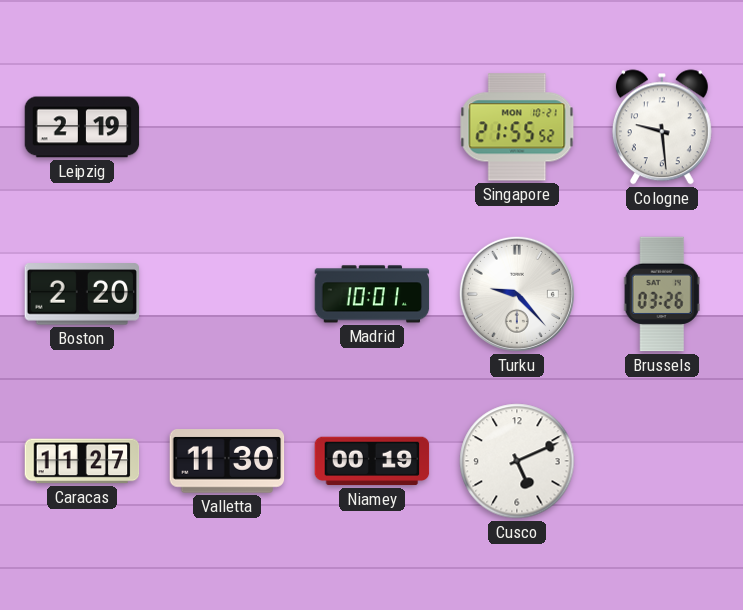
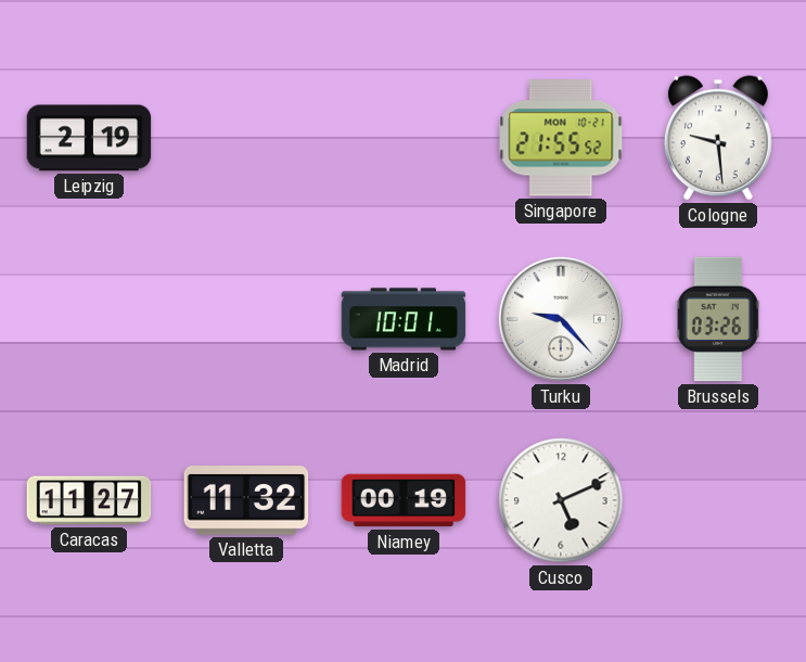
Boston: 2:20 -> none (82, 294)
Valletta: 11:30 -> 11:32 (246, 500)
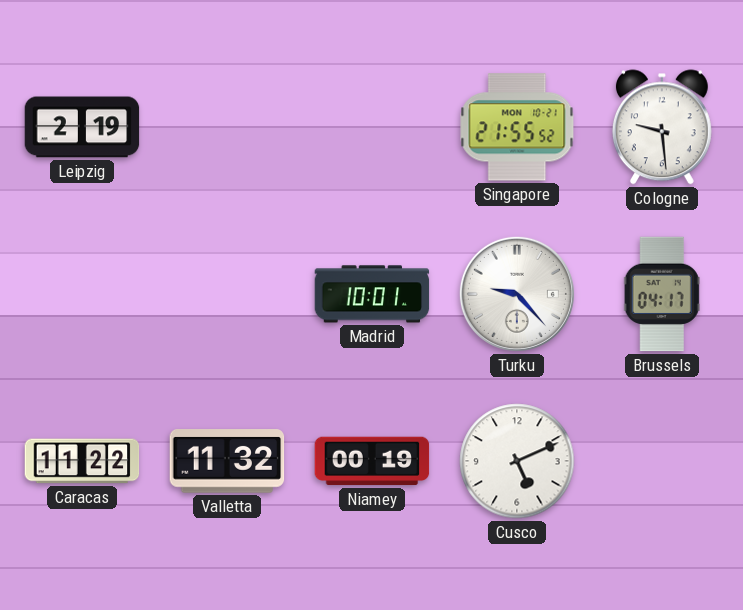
Brussels: 03:26 -> 04:17 (662, 294)
Caracas: 11:27 -> 11:22 (82, 461)
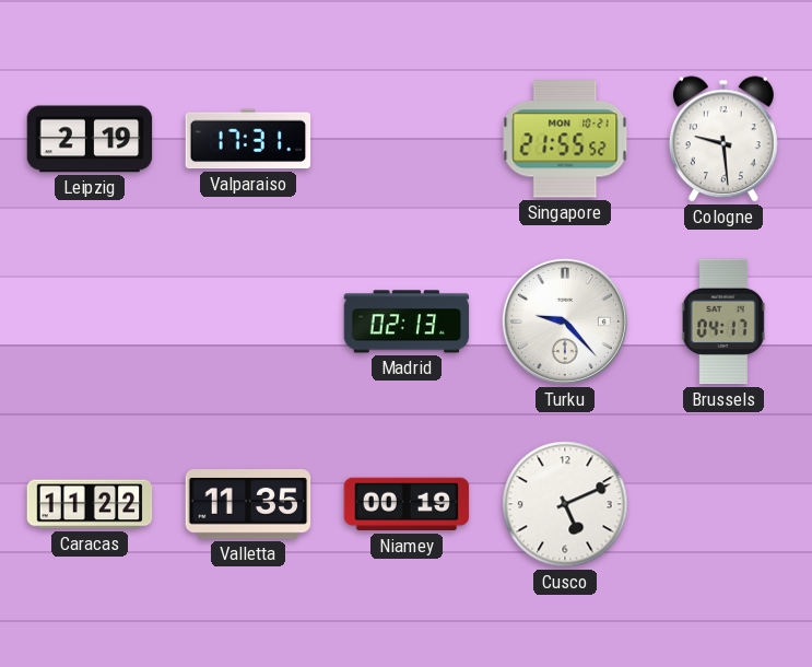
Valparaiso: none -> 17:31 (248, 139)
Madrid: 10:01 -> 02:13 (407, 321)
Valletta: 11:32 -> 11:35 (248, 504)
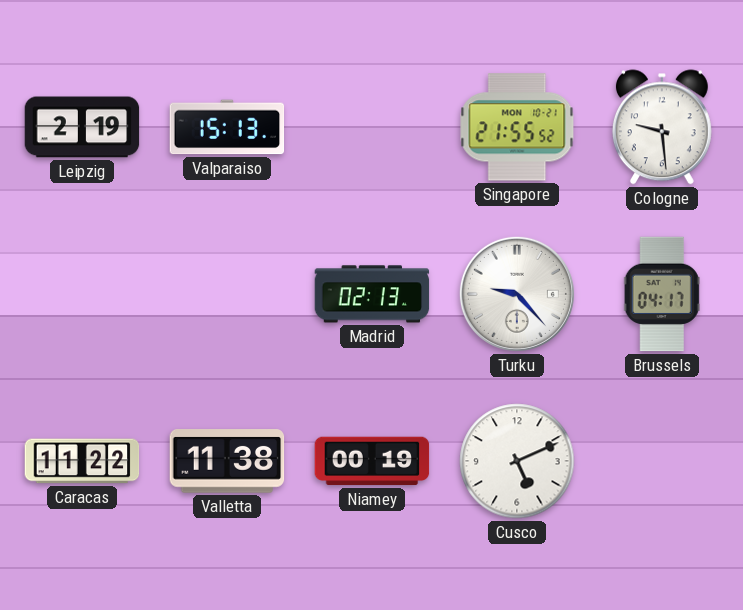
Valparaiso: 17:31 -> 15:13 (227, 127)
Valletta: 11:35 -> 11:38 (227, 461)
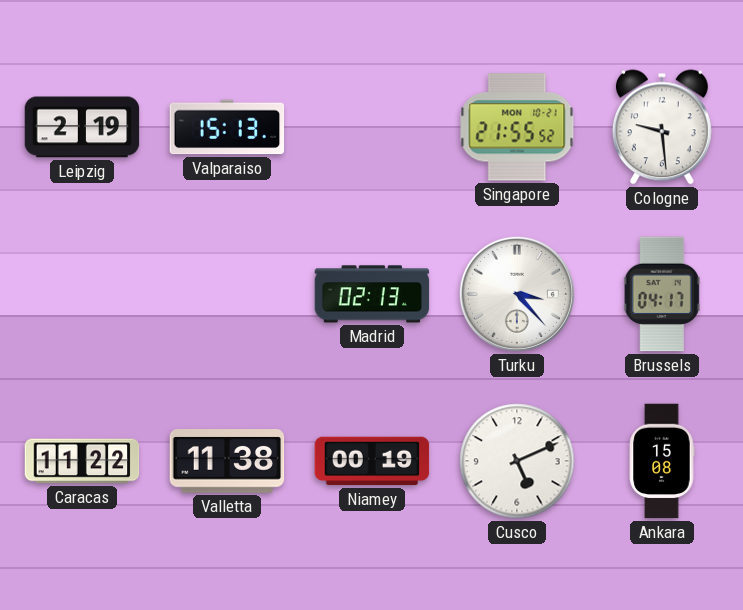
Turku: 9:23 -> 3:23 (517, 294)
Ankara: none -> 15:08 (662, 461)
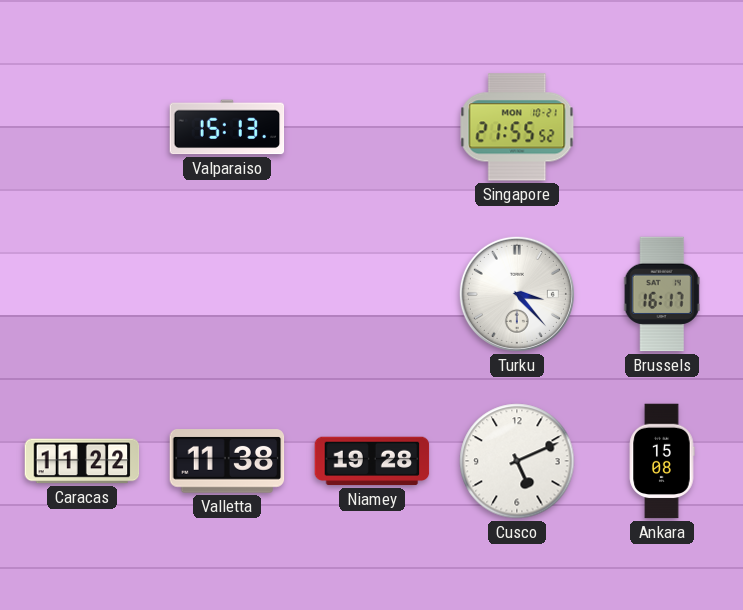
Leipzig: 2:19 -> none (82, 127)
Cologne: 9:29 -> none (662, 127)
Madrid: 02:13 -> none (372, 294)
Brussels: 04:17 -> 16:17 (662, 294)
Niamey: 00:19 -> 19:28 (372, 461)
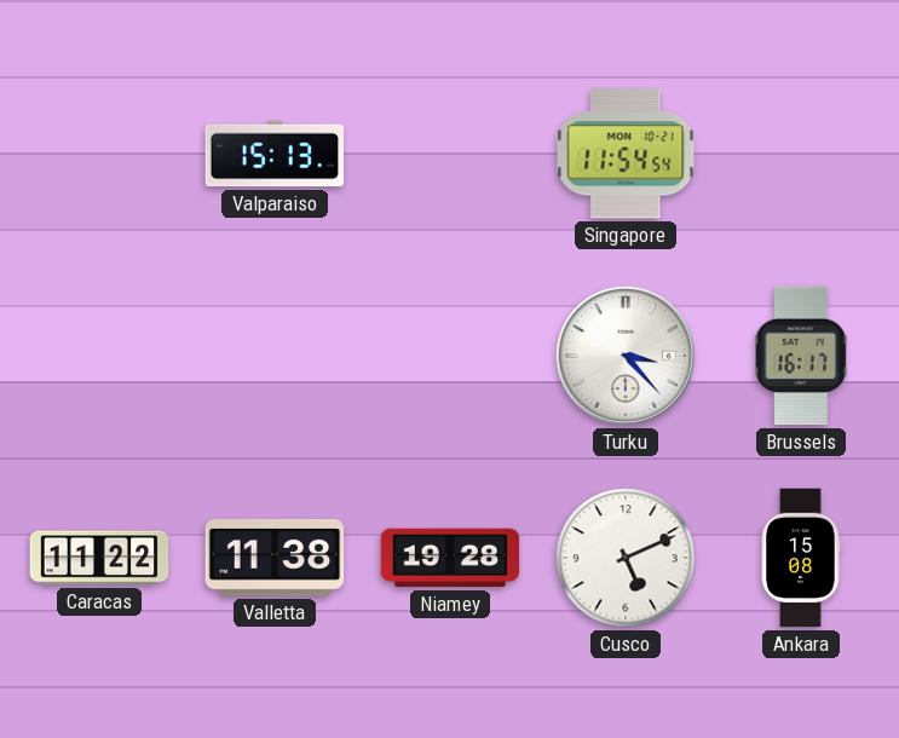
Singapore: 21:55 -> 11:54 (626, 154)
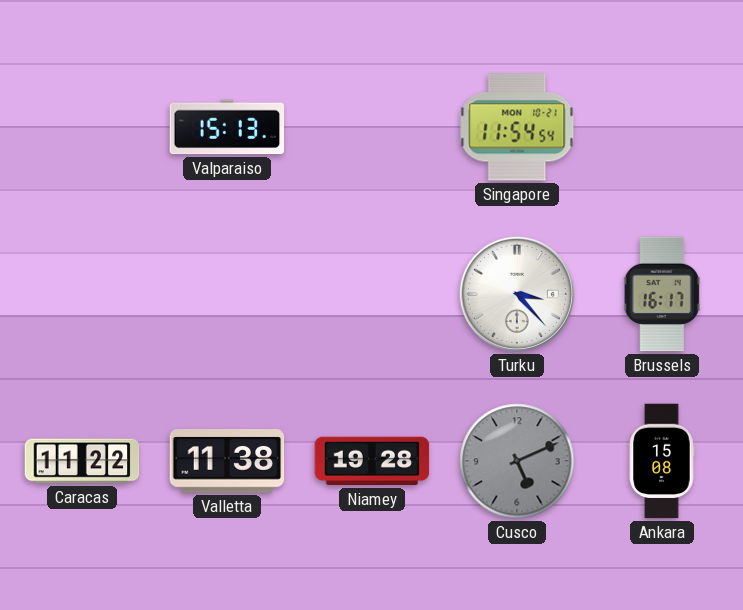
Cusco dial: white -> grey (517, 461)
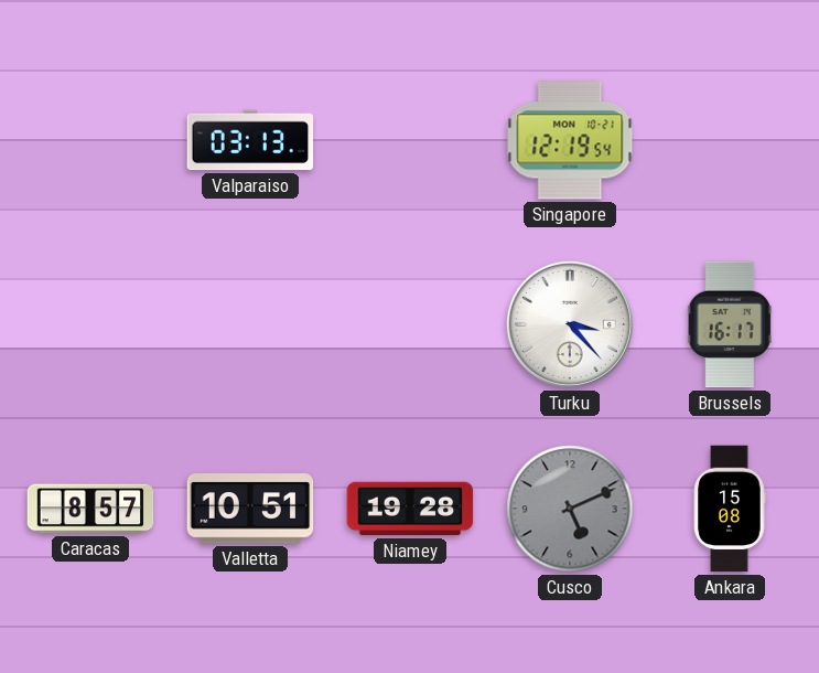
Valparaiso: 15:13 -> 03:13 (250, 140)
Singapore: 11:54 -> 12:19 (570, 140)
Caracas: 11:22 -> 8:57 (90, 509)
Valletta: 11:38 -> 10:51 (250, 509)
